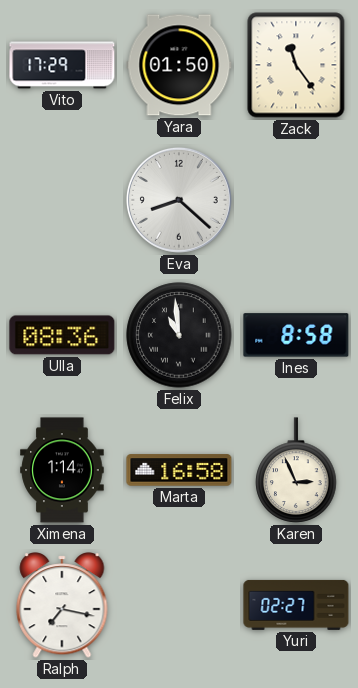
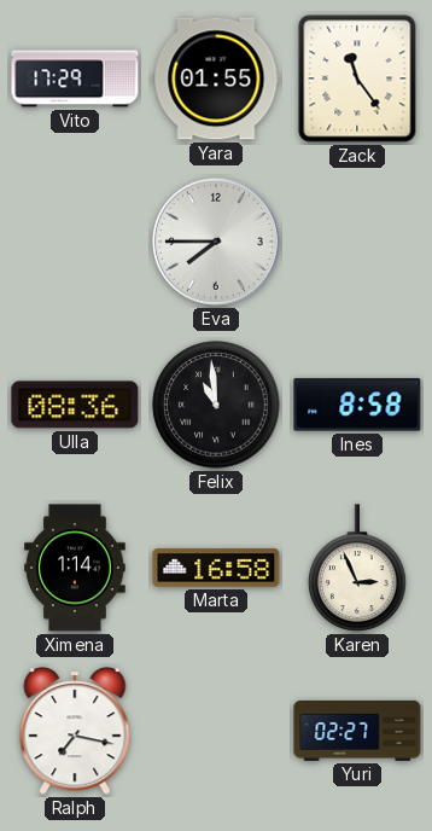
Yara: 01:50 -> 01:55 (216, 79)
Eva: 8:22 -> 7:45 (216, 242)
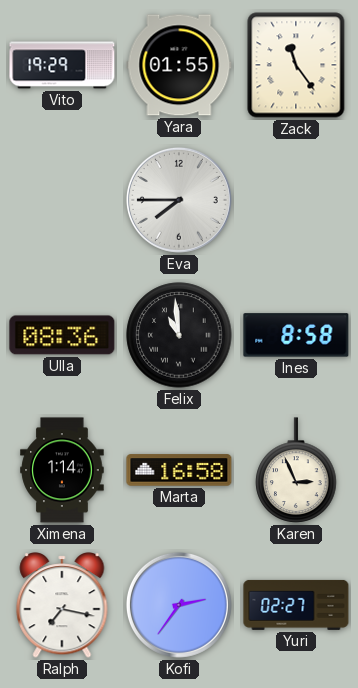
Vito: 17:29 -> 19:29 (62, 65)
Kofi: none -> 2:36 (179, 605)
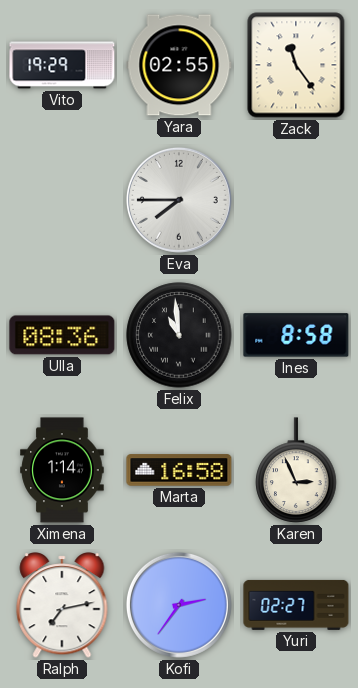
Yara: 01:55 -> 02:55 (179, 65)
Ralph: 7:17 -> 7:13 (62, 605)
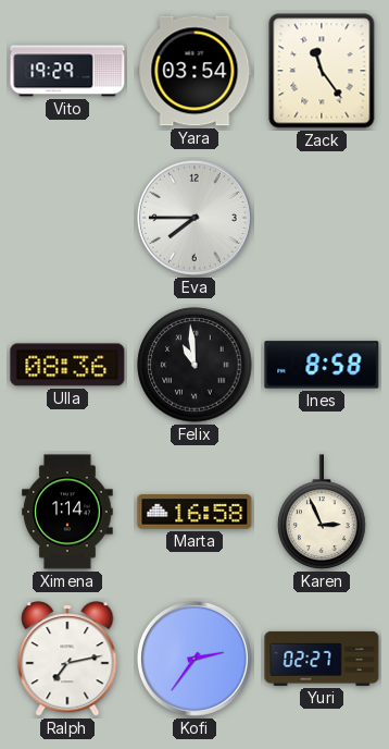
Yara: 02:55 -> 03:54 (195, 71)
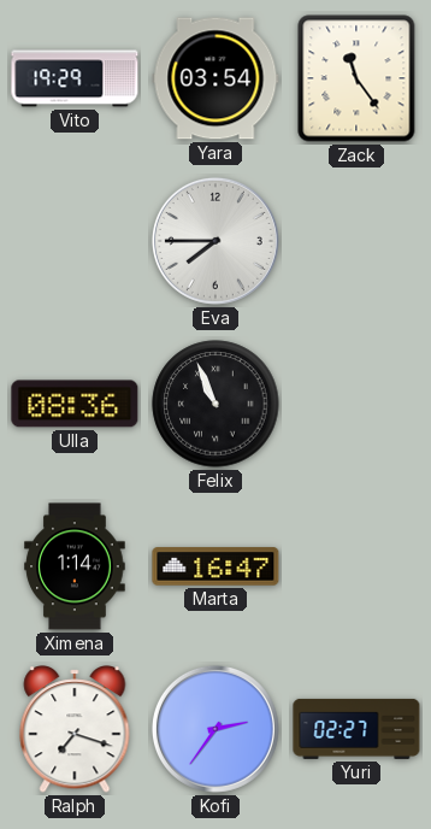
Felix: 10:59 -> 10:56 (215, 404)
Ines: 8:58 -> none (322, 365)
Marta: 16:58 -> 16:47 (215, 566)
Karen: 2:56 -> none (322, 512)
Ralph: 7:13 -> 7:18 (75, 729)
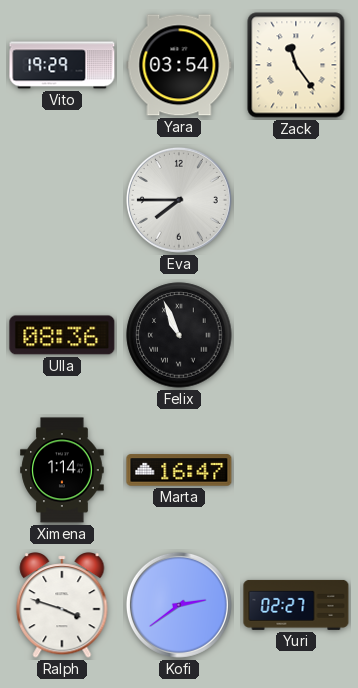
Ralph: 7:18 -> 3:48 (62, 605)
Kofi: 2:36 -> 2:39 (179, 605)
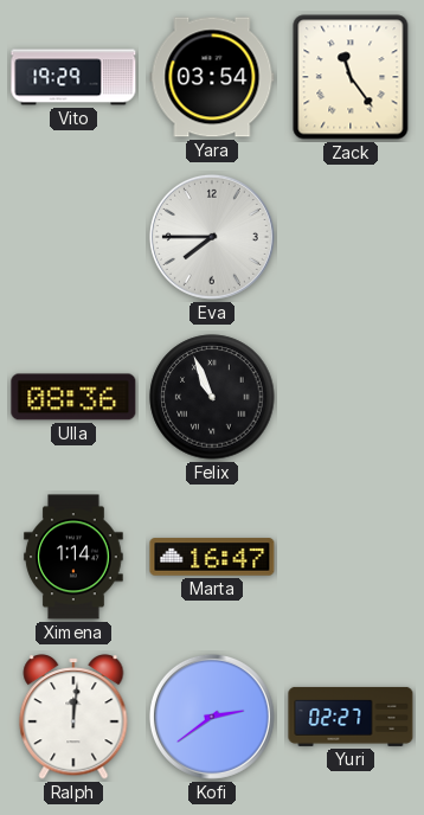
Ralph: 3:48 -> 12:01 (73, 717)
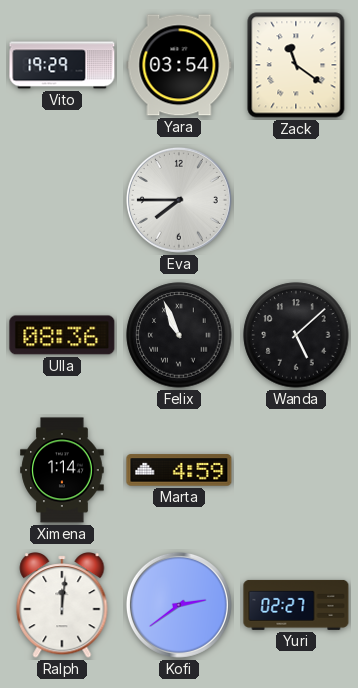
Zack: 11:24 -> 11:21 (296, 65)
Wanda: none -> 5:08 (296, 335)
Marta: 16:47 -> 4:59 (179, 470)
